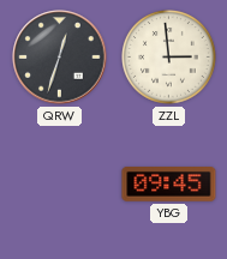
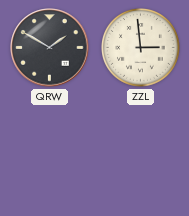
QRW: 12:33 -> 1:50 (50, 48)
YBG: 09:45 -> none (169, 185)
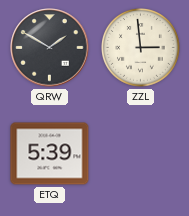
ETQ: none -> 5:39 (50, 154)
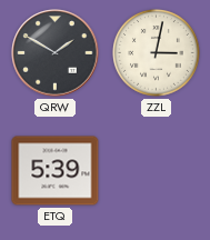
ZZL: 2:59 -> 3:02 (157, 53)
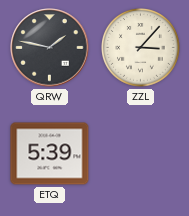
QRW: 1:50 -> 1:47 (50, 48)
ZZL: 3:02 -> 3:07 (141, 48)
